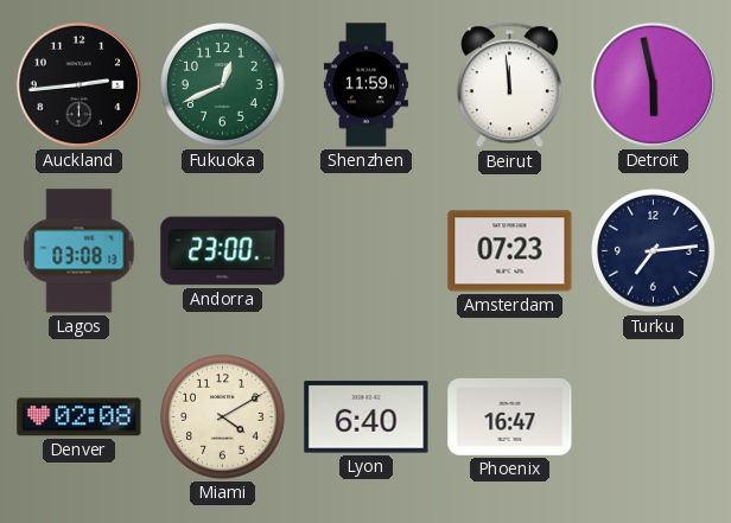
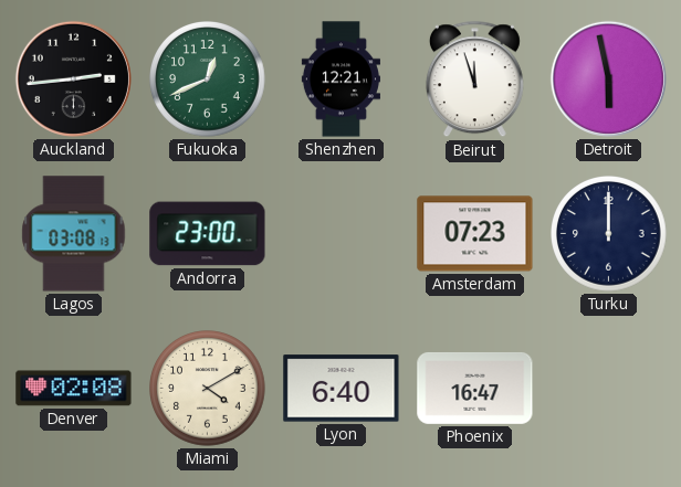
Shenzhen: 11:59 -> 12:21 (340, 80)
Beirut: 11:59 -> 11:57 (474, 80)
Turku: 7:14 -> 12:00 (609, 234)
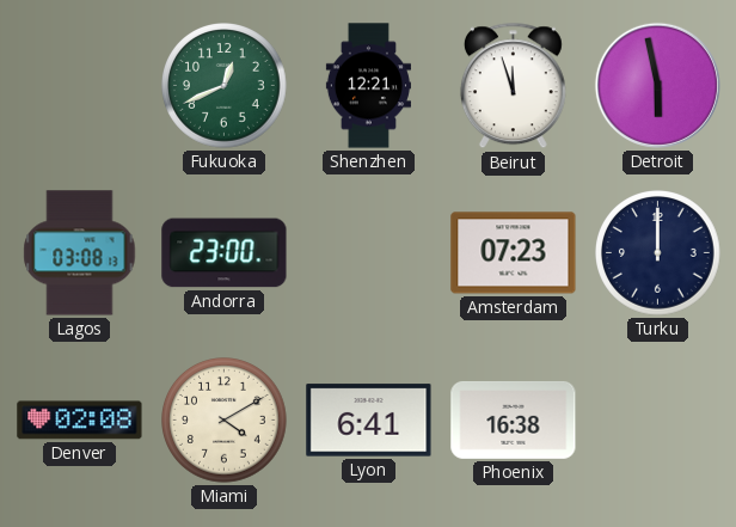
Auckland: 2:44 -> none (73, 78)
Lyon: 6:40 -> 6:41 (369, 421)
Phoenix: 16:47 -> 16:38 (514, 419)
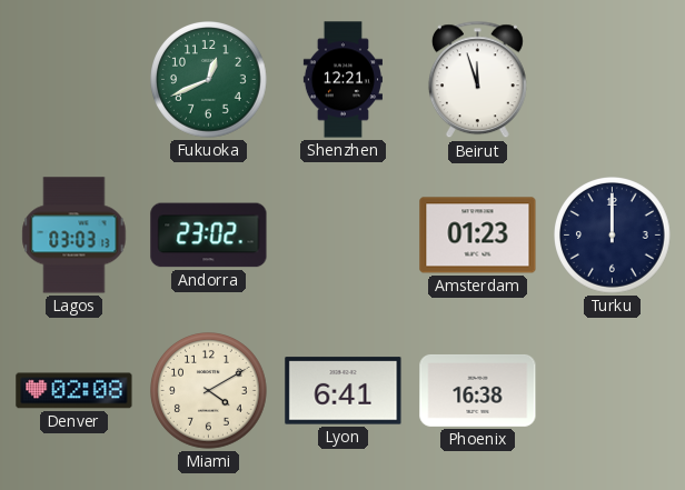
Detroit: 5:58 -> none (657, 85)
Lagos: 03:08 -> 03:03 (75, 236)
Andorra: 23:00 -> 23:02 (209, 236)
Amsterdam: 07:23 -> 01:23 (478, 236)
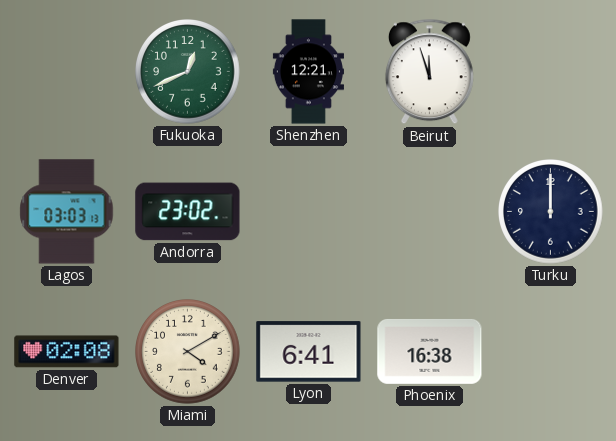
Amsterdam: 01:23 -> none (478, 236)
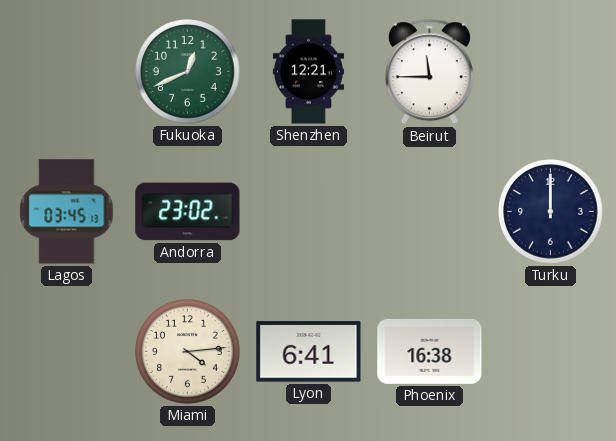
Beirut: 11:57 -> 11:45 (429, 72)
Lagos: 03:03 -> 03:45 (67, 212)
Denver: 02:08 -> none (67, 352)
Miami: 4:10 -> 4:14 (188, 352)
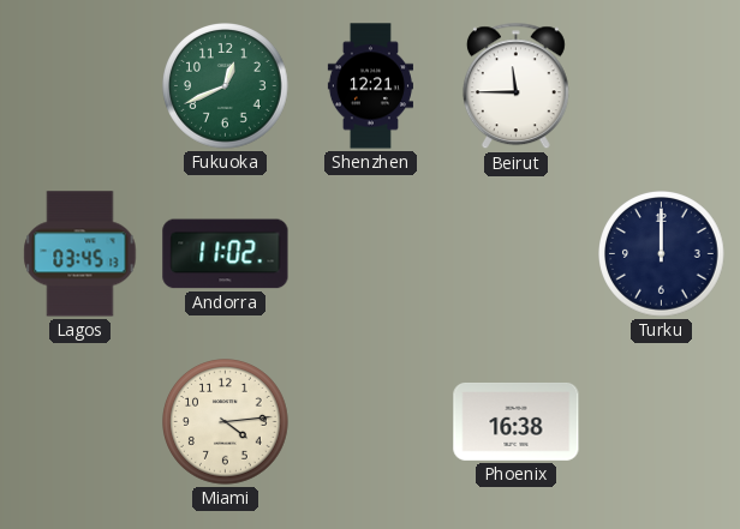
Andorra: 23:02 -> 11:02 (226, 254)
Lyon: 6:41 -> none (309, 352)
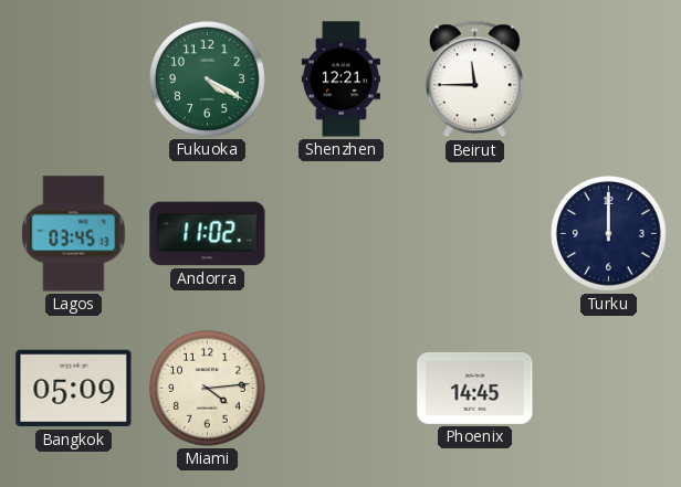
Fukuoka: 12:41 -> 4:20 (208, 80)
Bangkok: none -> 05:09 (74, 389)
Phoenix: 16:38 -> 14:45 (475, 388)
